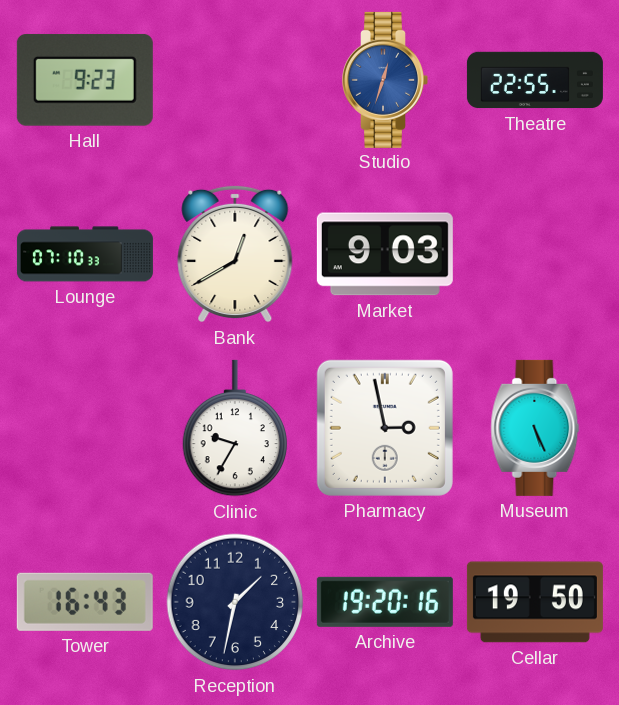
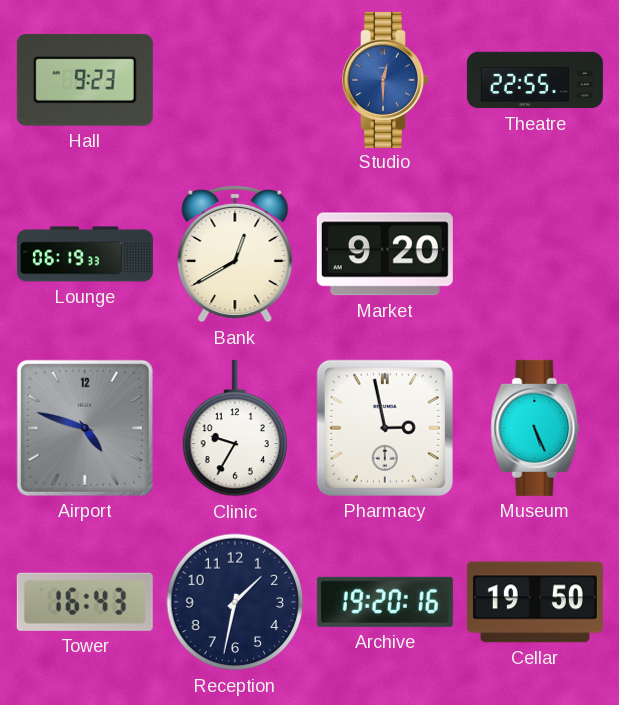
Studio: 12:33 -> 12:30 (385, 80)
Lounge: 07:10 -> 06:19 (85, 254)
Market: 9:03 -> 9:20 (385, 254)
Airport: none -> 4:48 (85, 428)
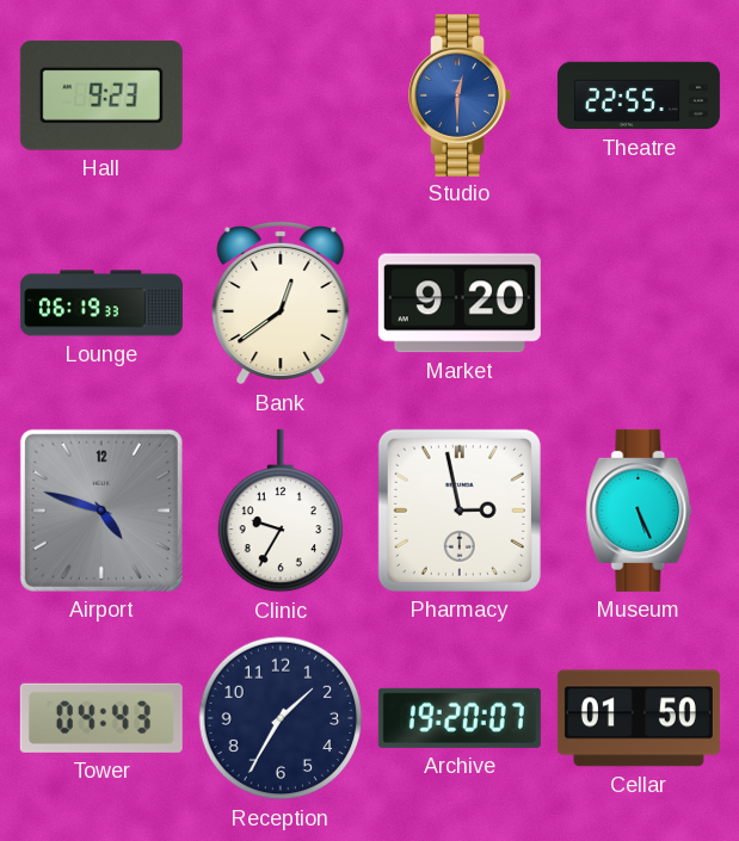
Bank: 12:40 -> 12:39 (281, 303)
Tower: 16:43 -> 04:43 (101, 718)
Reception: 1:32 -> 1:35 (281, 718)
Archive: 19:20:16 -> 19:20:07 (460, 718)
Cellar: 19:50 -> 01:50 (639, 718)
